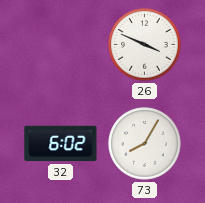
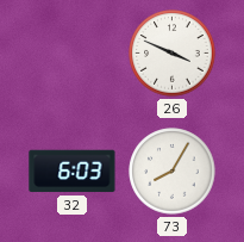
32: 6:02 -> 6:03 (73, 172)
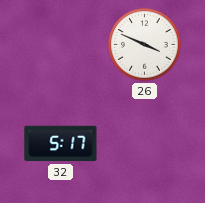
32: 6:03 -> 5:17 (61, 144)
73: 8:05 -> none (173, 172)
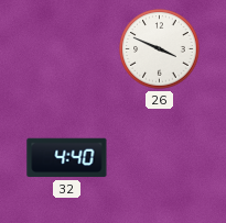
32: 5:17 -> 4:40 (67, 158)
